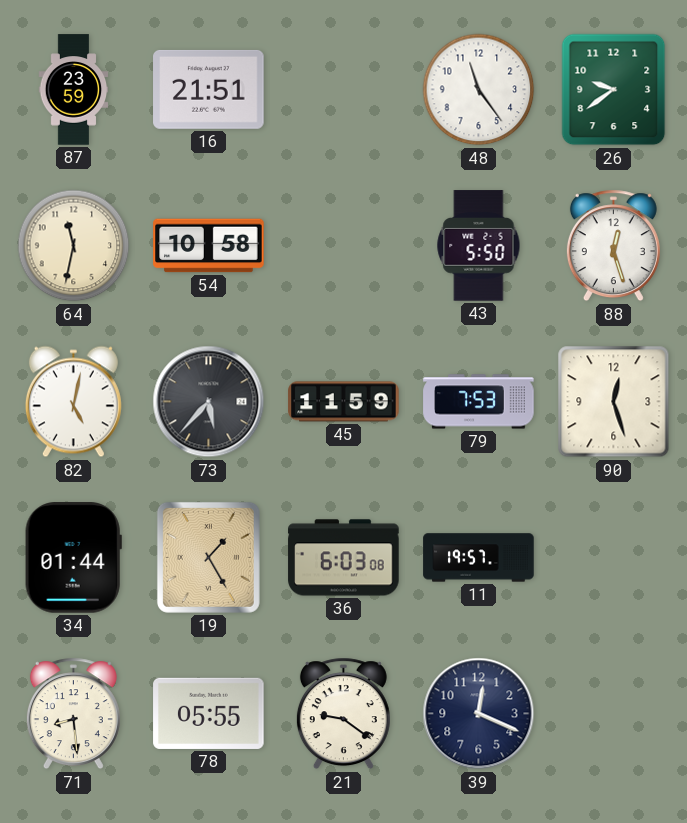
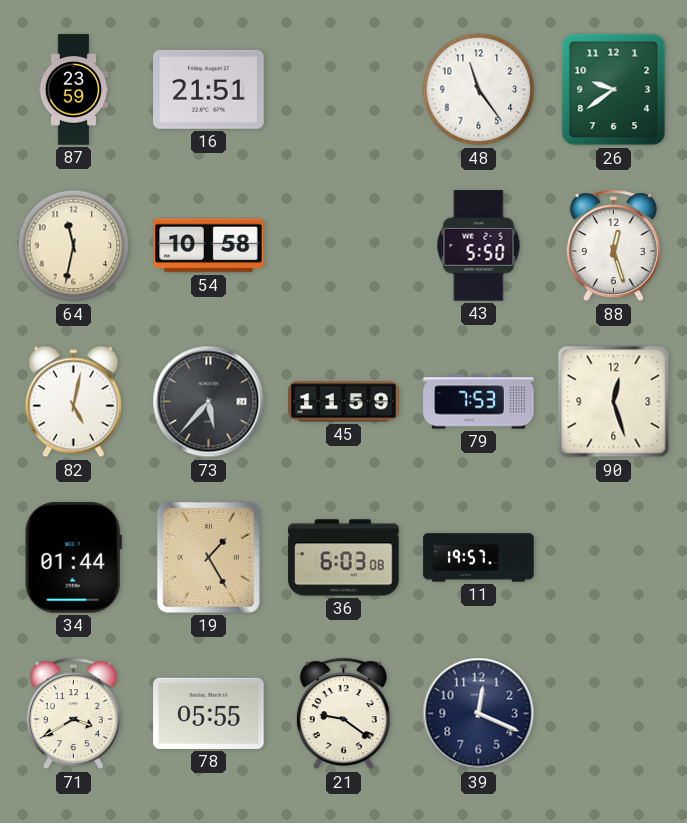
71: 8:29 -> 3:40 (73, 714)
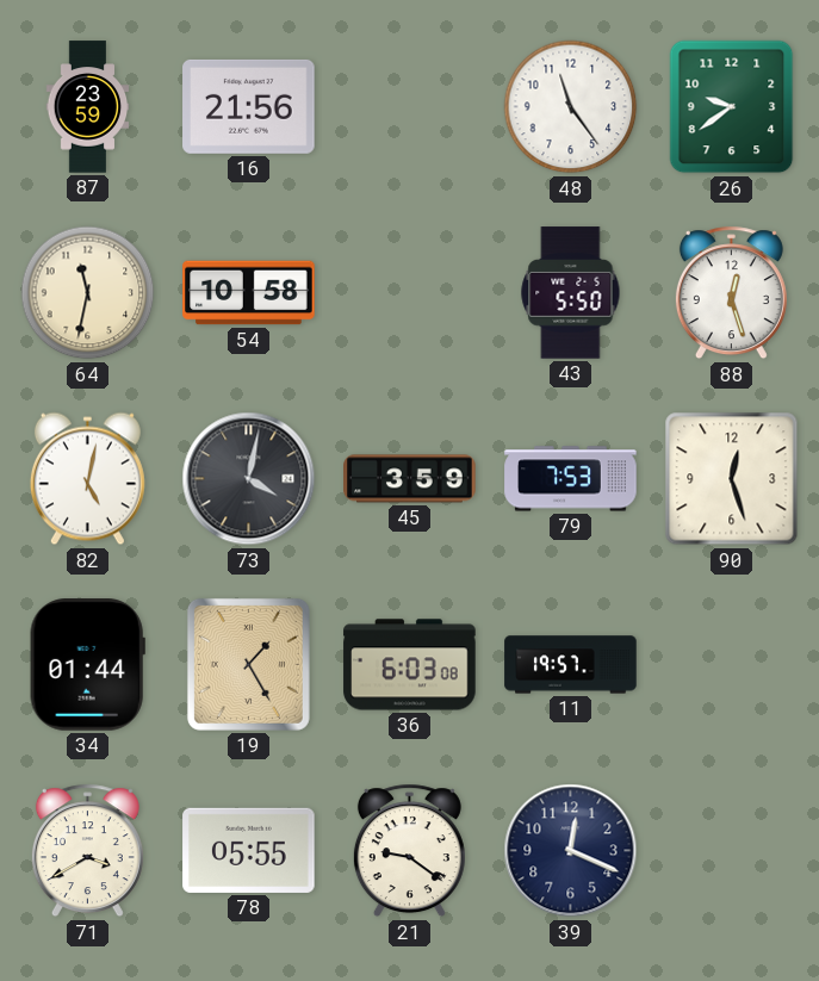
16: 21:51 -> 21:56 (249, 106)
73: 5:37 -> 4:02 (249, 479)
45: 11:59 -> 3:59 (410, 479)
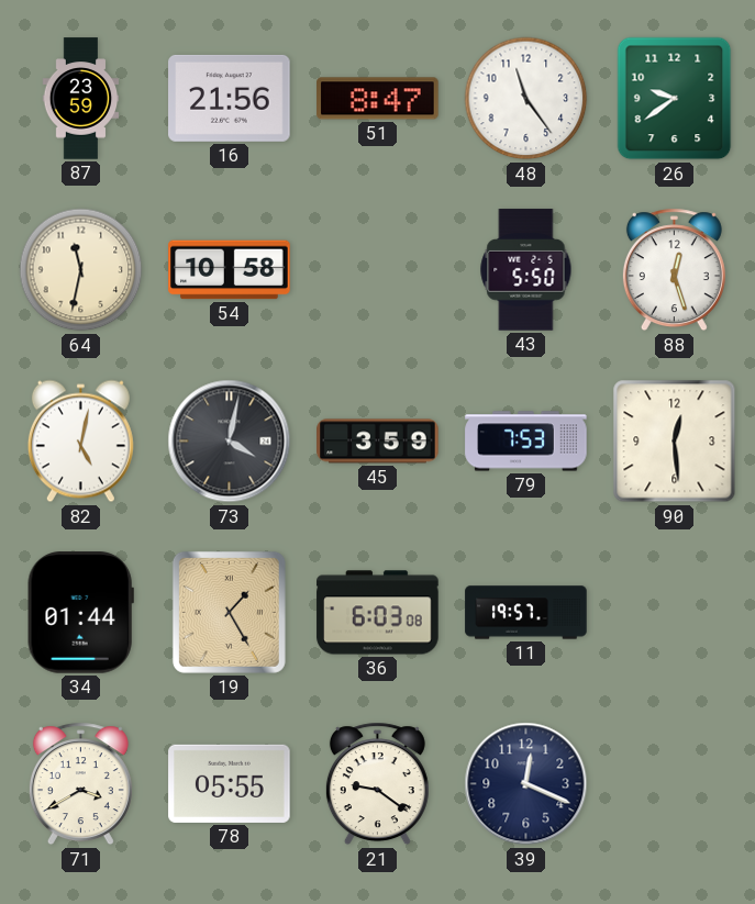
51: none -> 8:47 (378, 99)
90: 12:27 -> 12:29 (675, 442)
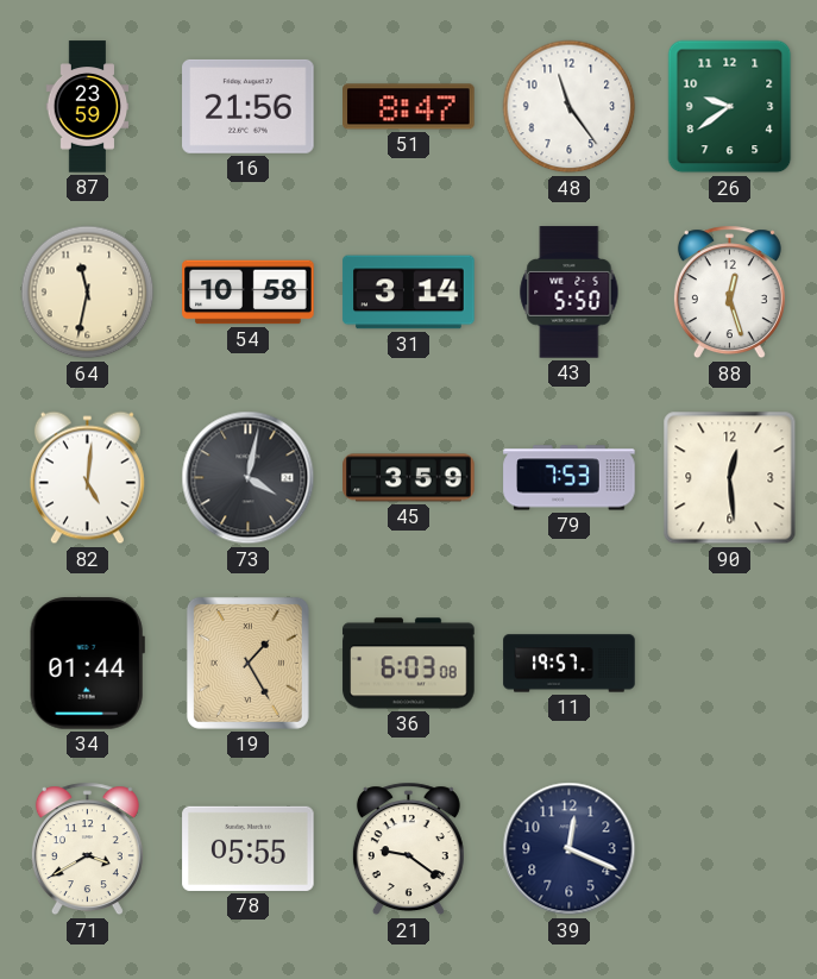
31: none -> 3:14 (409, 293)
82: 5:02 -> 5:01 (87, 478)
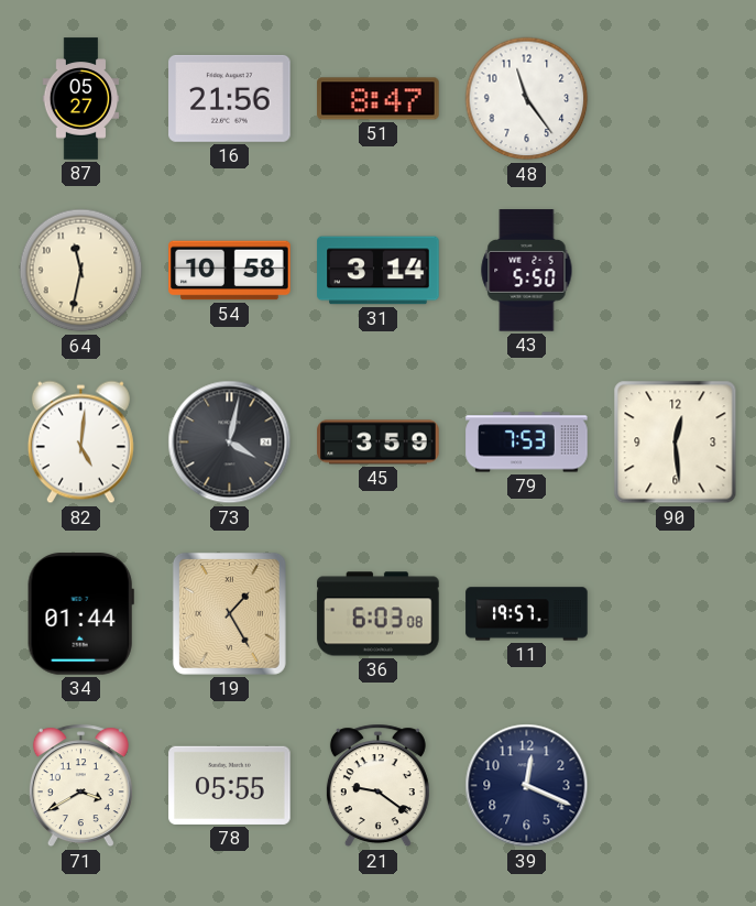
87: 23:59 -> 05:27 (81, 99)
26: 9:39 -> none (730, 107)
88: 12:27 -> none (729, 293)
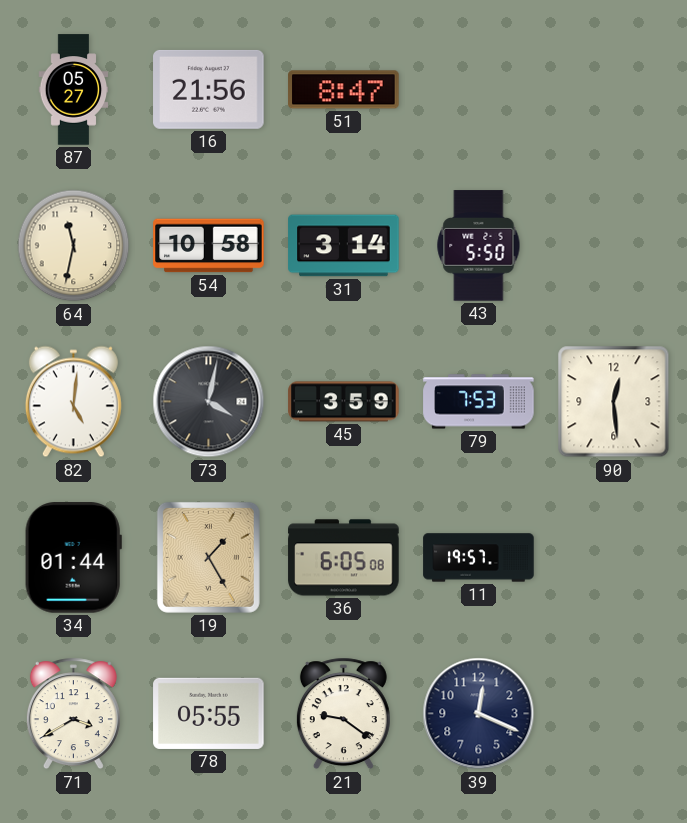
48: 11:24 -> none (527, 99)
36: 6:03 -> 6:05 (344, 558)
